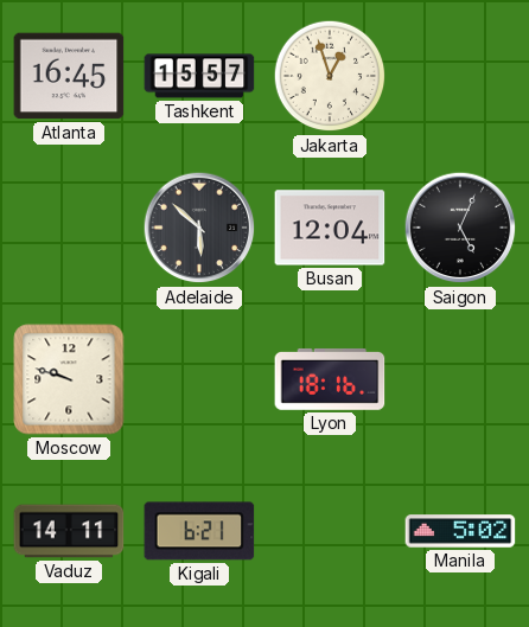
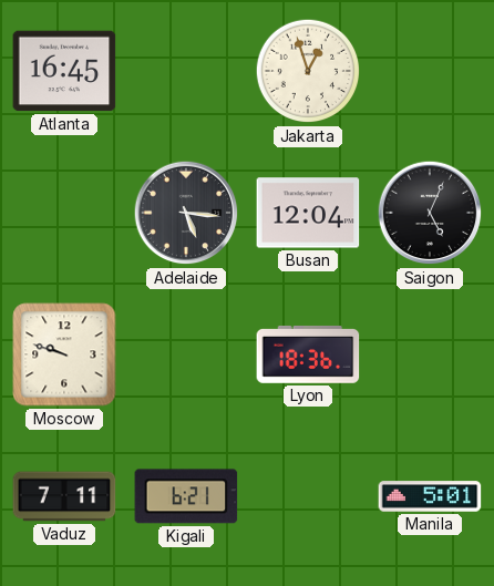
Tashkent: 15:57 -> none (199, 76)
Adelaide: 5:52 -> 5:16 (186, 213)
Lyon: 18:16 -> 18:36 (308, 354)
Vaduz: 14:11 -> 7:11 (64, 496)
Manila: 5:02 -> 5:01 (430, 496)
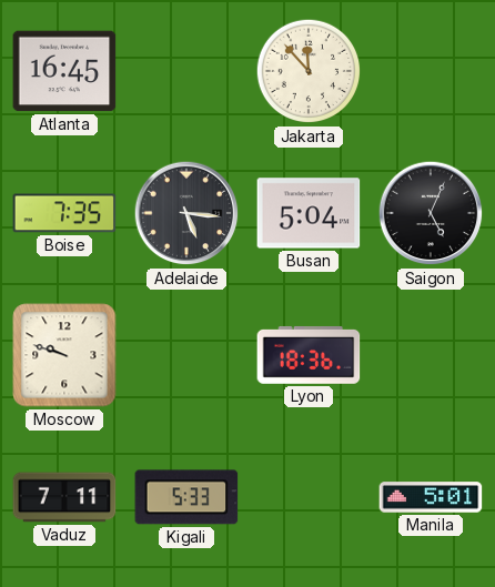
Jakarta: 12:57 -> 11:53 (309, 71)
Boise: none -> 7:35 (64, 213)
Busan: 12:04 -> 5:04 (309, 213)
Kigali: 6:21 -> 5:33 (186, 497)
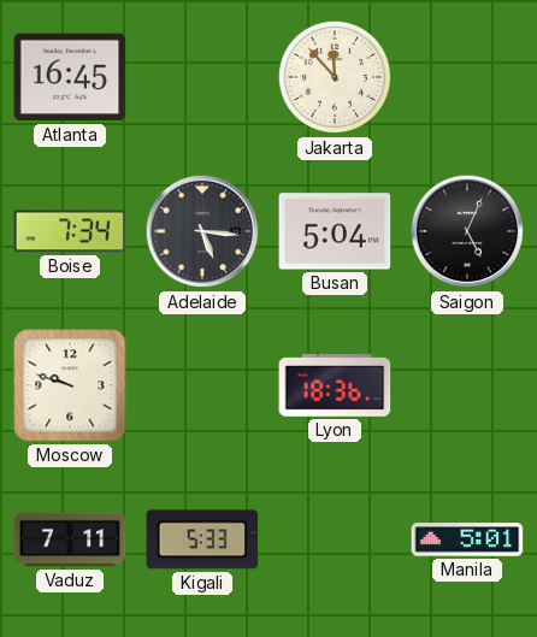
Boise: 7:35 -> 7:34 (70, 231)
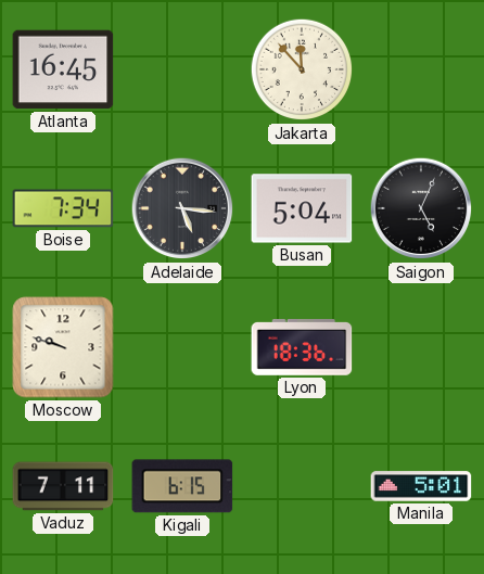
Kigali: 5:33 -> 6:15 (182, 486)
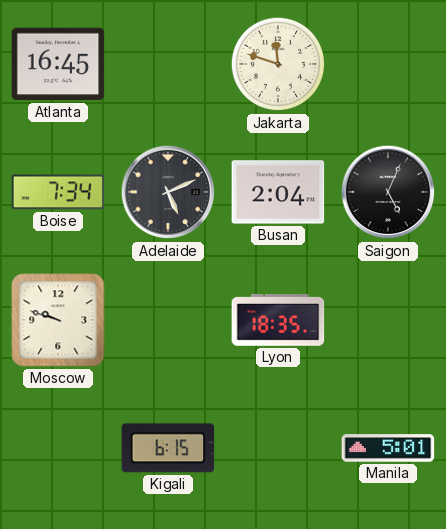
Jakarta: 11:53 -> 11:48 (278, 64)
Adelaide: 5:16 -> 5:11 (168, 192)
Busan: 5:04 -> 2:04 (278, 192)
Lyon: 18:36 -> 18:35 (278, 320)
Vaduz: 7:11 -> none (63, 486)
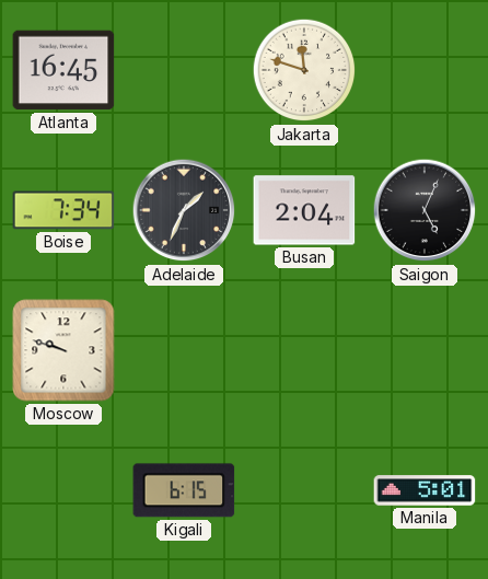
Adelaide: 5:11 -> 1:34 (184, 210)
Lyon: 18:35 -> none (278, 320)
